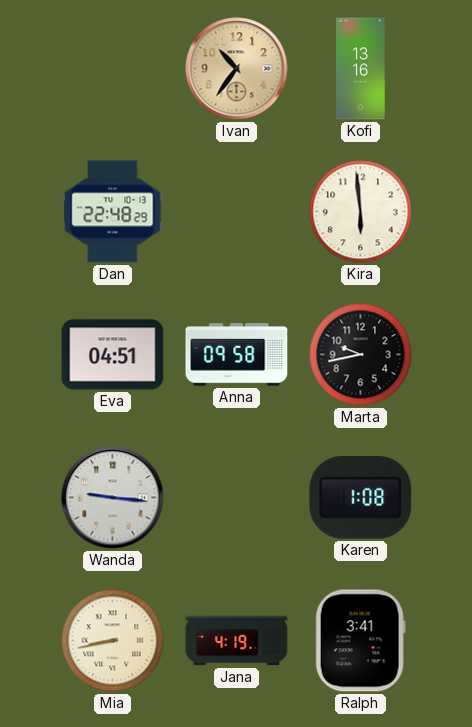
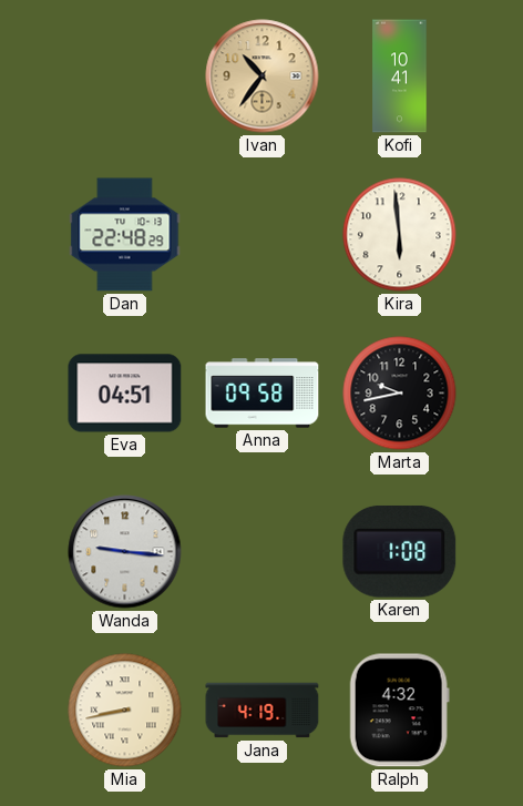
Kofi: 13:16 -> 10:41 (400, 76)
Ralph: 3:41 -> 4:32 (399, 711)
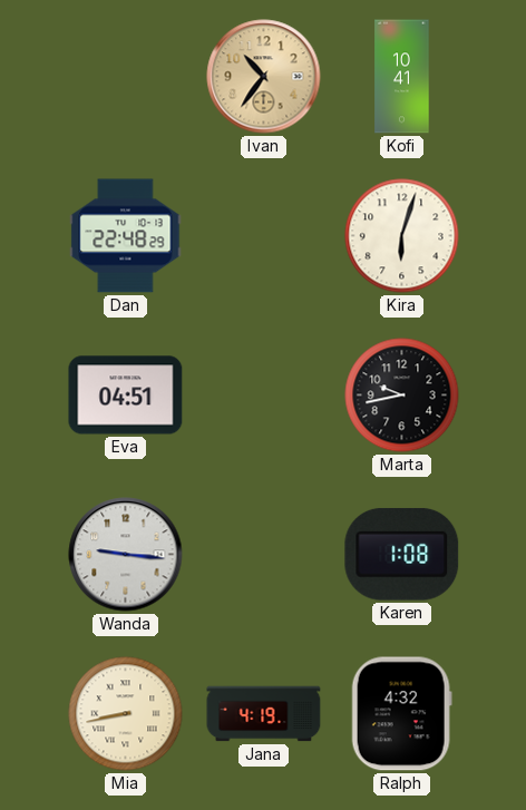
Kira: 5:59 -> 6:03 (402, 236)
Anna: 09:58 -> none (263, 394)
